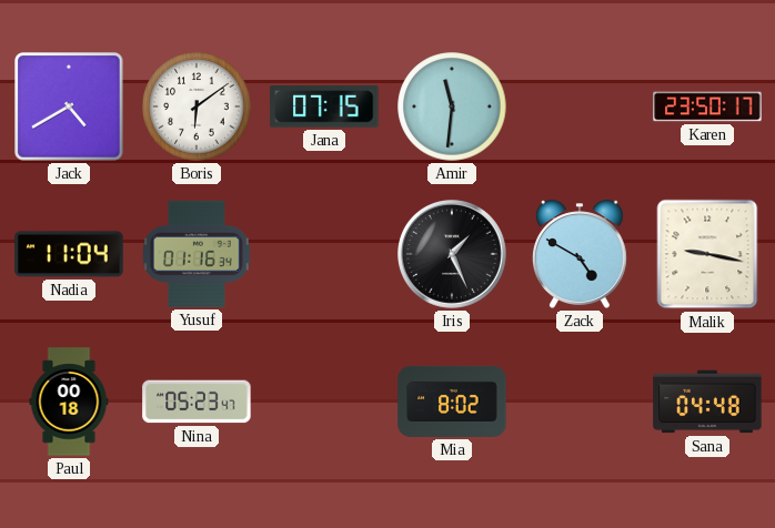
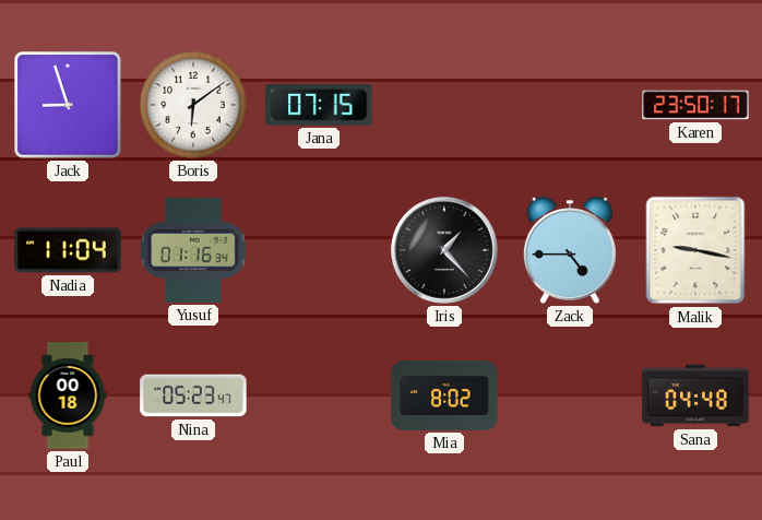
Jack: 4:40 -> 8:57 (68, 105)
Amir: 11:31 -> none (452, 106)
Iris: 1:26 -> 1:23 (445, 251)
Zack: 4:50 -> 4:45 (570, 250)
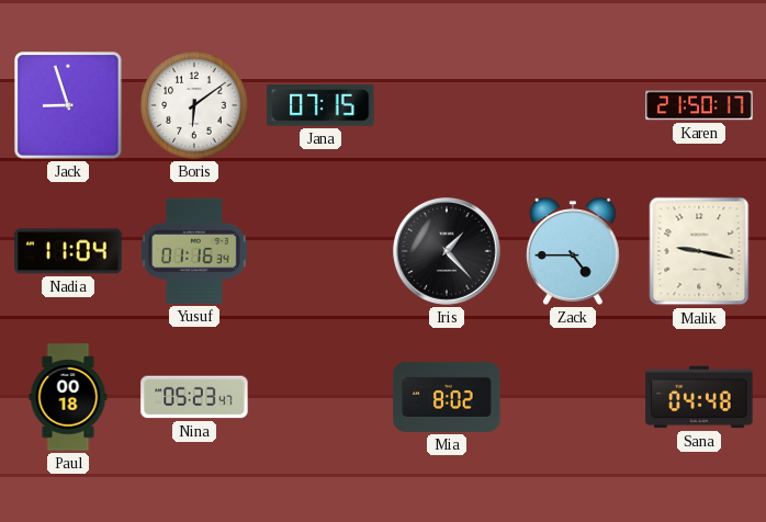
Karen: 23:50 -> 21:50 (699, 105)
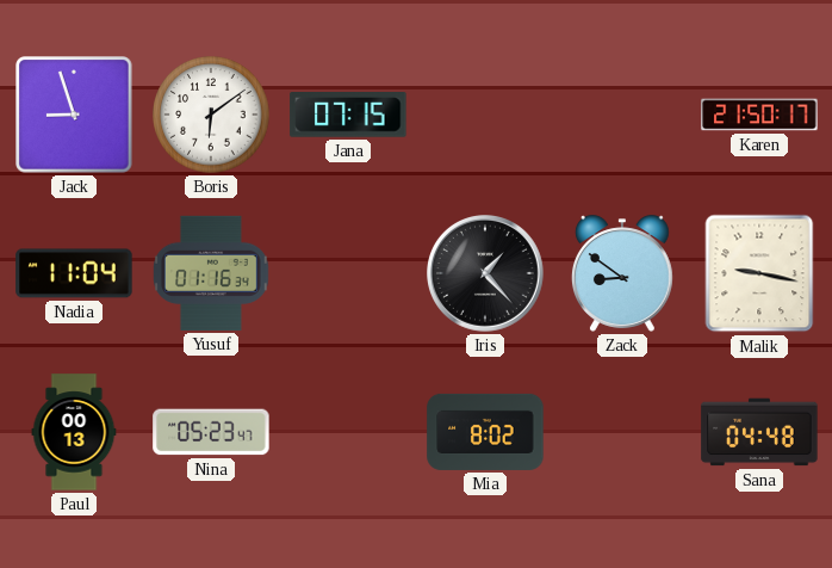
Zack: 4:45 -> 8:51 (622, 273)
Paul: 00:18 -> 00:13 (74, 432)
